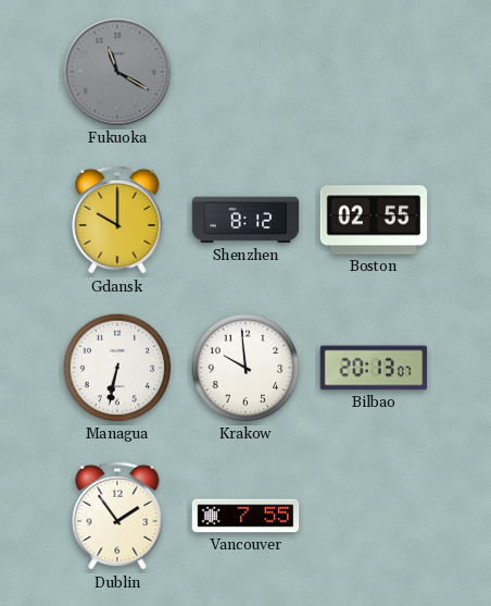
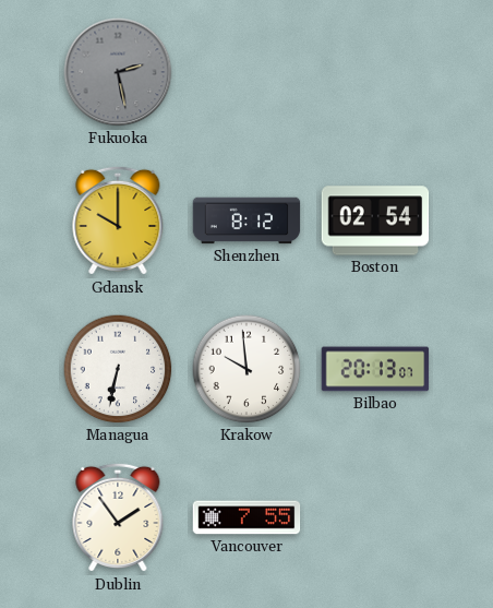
Fukuoka: 11:20 -> 2:28 (118, 72)
Boston: 02:55 -> 02:54 (375, 220)
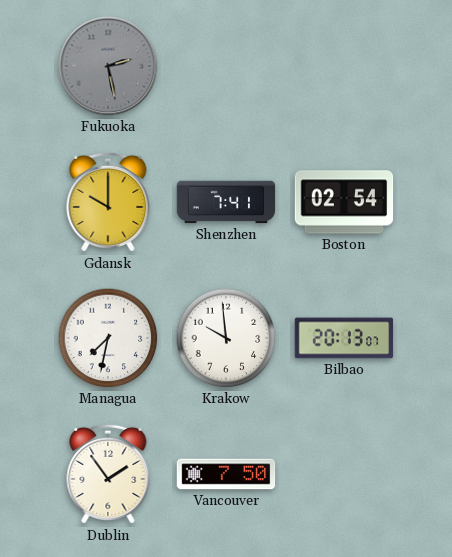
Shenzhen: 8:12 -> 7:41 (226, 202)
Managua: 6:32 -> 7:32 (108, 338)
Vancouver: 7:55 -> 7:50 (226, 474)
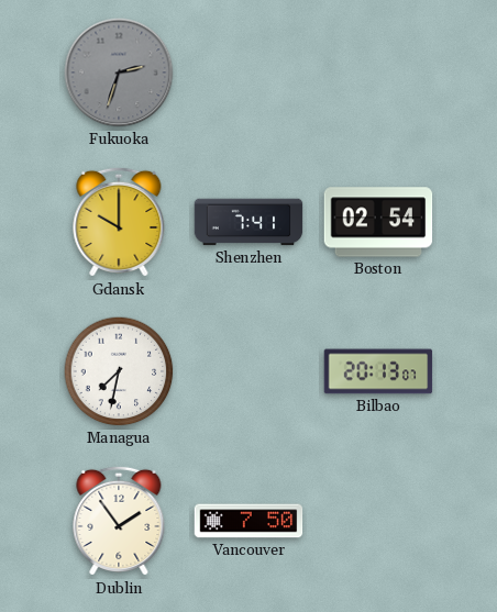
Fukuoka: 2:28 -> 2:33 (119, 73)
Krakow: 9:59 -> none (226, 338)
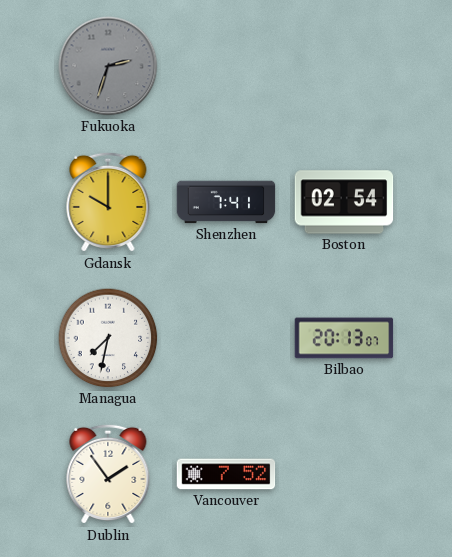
Vancouver: 7:50 -> 7:52 (226, 474)
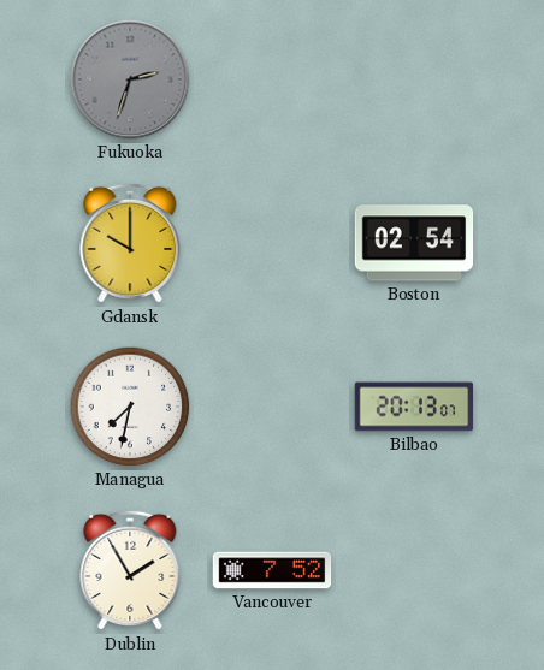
Shenzhen: 7:41 -> none (226, 202)
Dublin: 1:54 -> 1:55 (130, 570)
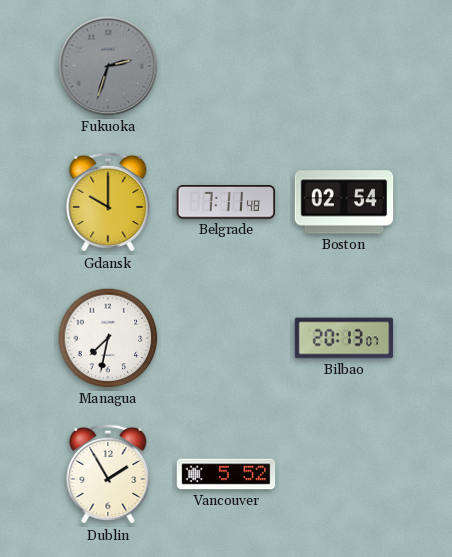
Belgrade: none -> 7:11 (226, 202)
Vancouver: 7:52 -> 5:52 (226, 474)
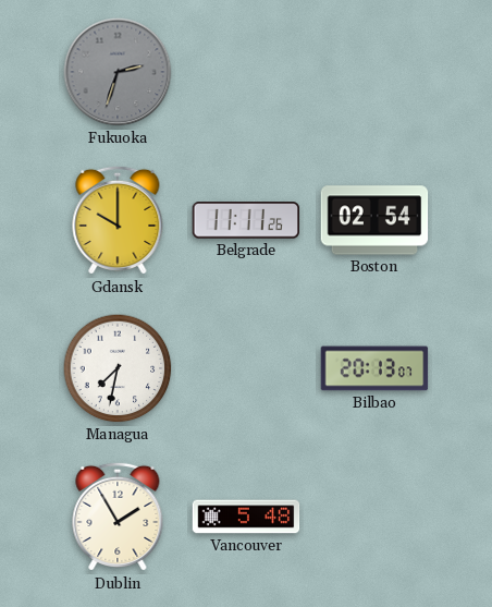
Belgrade: 7:11 -> 11:11 (246, 220)
Vancouver: 5:52 -> 5:48 (246, 517)
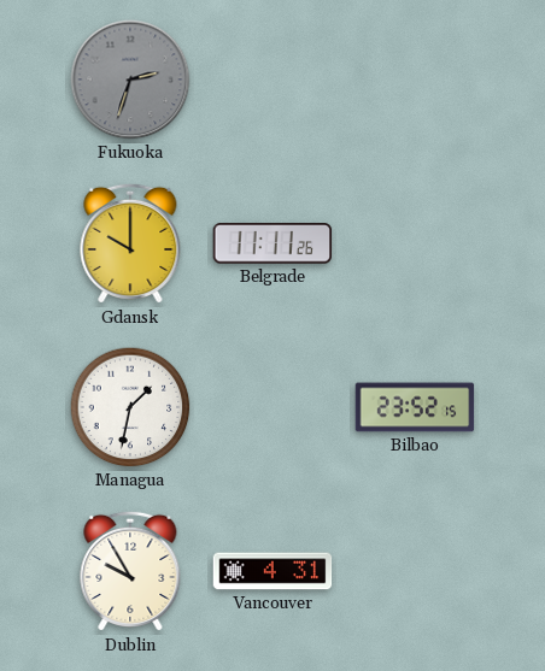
Boston: 02:54 -> none (374, 220)
Managua: 7:32 -> 1:32 (130, 407)
Bilbao: 20:13 -> 23:52 (415, 407)
Dublin: 1:55 -> 9:55 (130, 571)
Vancouver: 5:48 -> 4:31 (272, 571)
